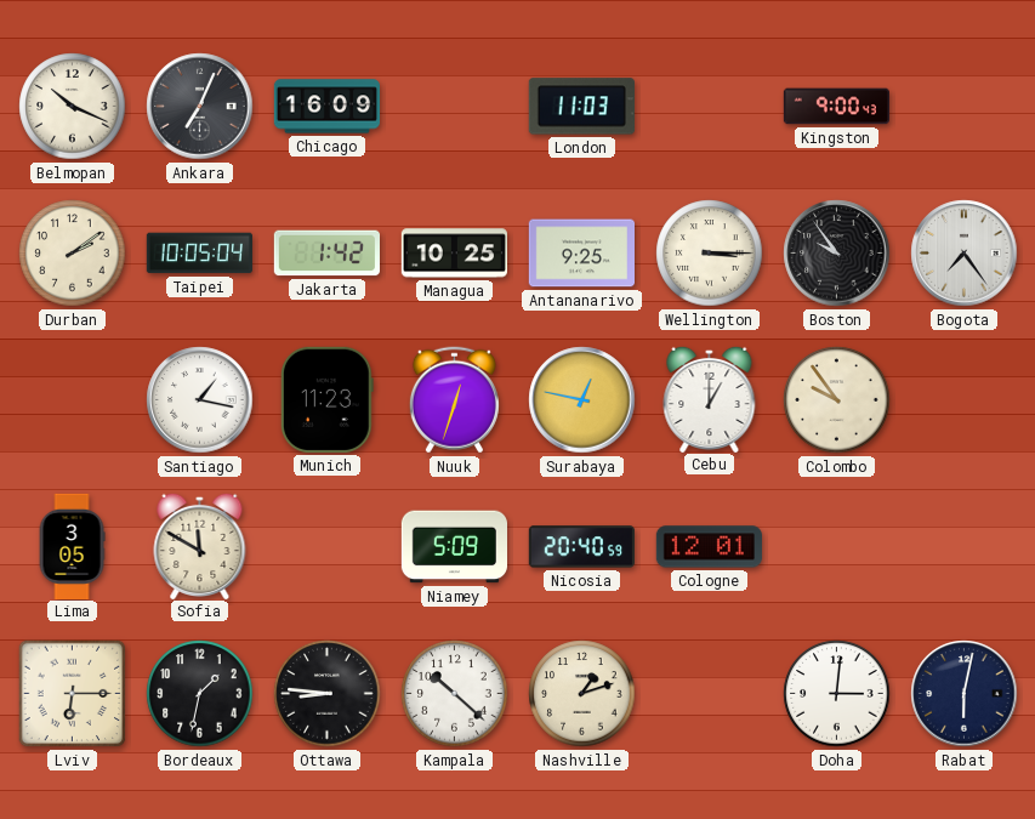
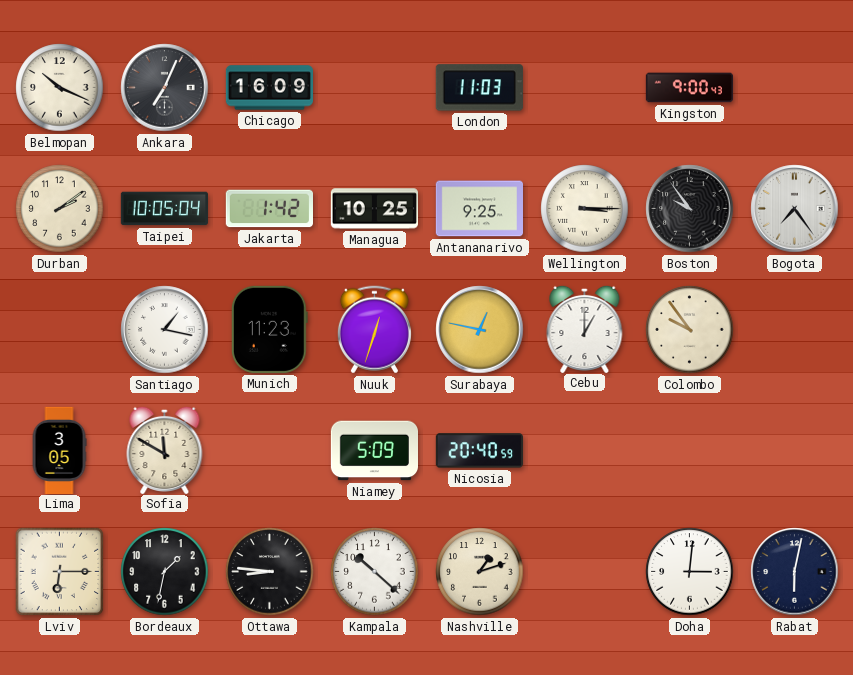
Cologne: 12:01 -> none (709, 547)
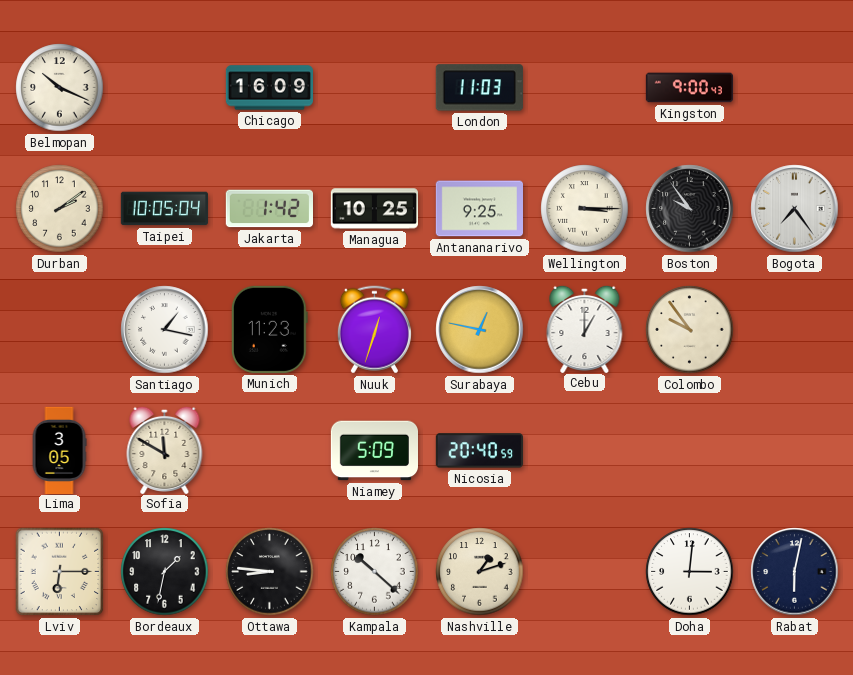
Ankara: 7:04 -> none (165, 88)
